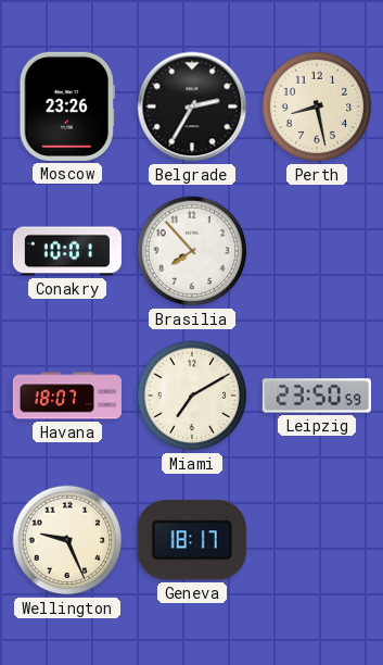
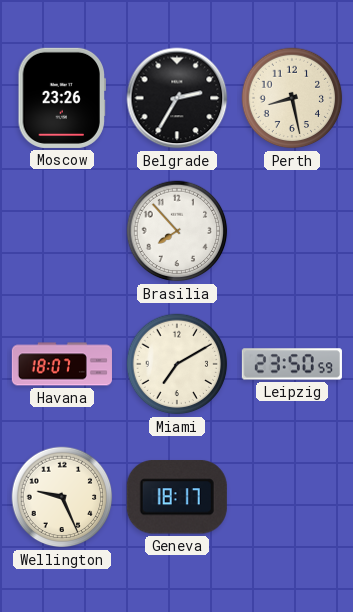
Conakry: 10:01 -> none (67, 251)
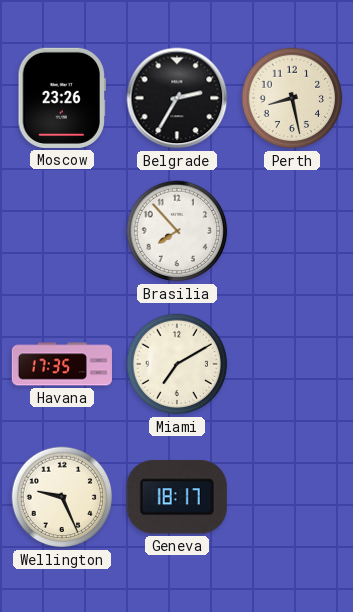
Havana: 18:07 -> 17:35 (62, 364)
Leipzig: 23:50 -> none (292, 364)
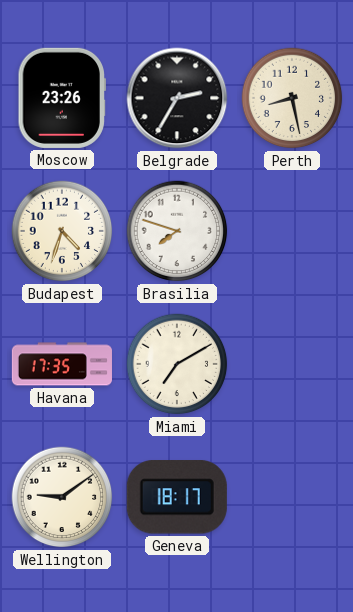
Budapest: none -> 4:33 (62, 231)
Brasilia: 7:53 -> 7:48 (177, 231)
Wellington: 9:26 -> 9:09 (62, 497)
